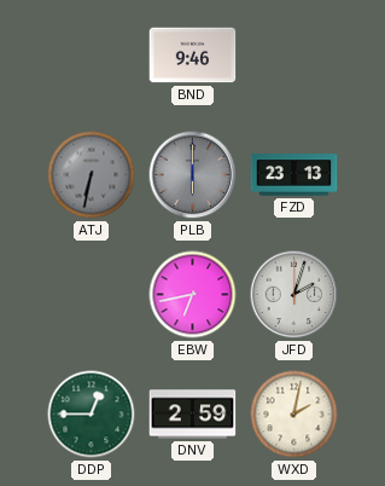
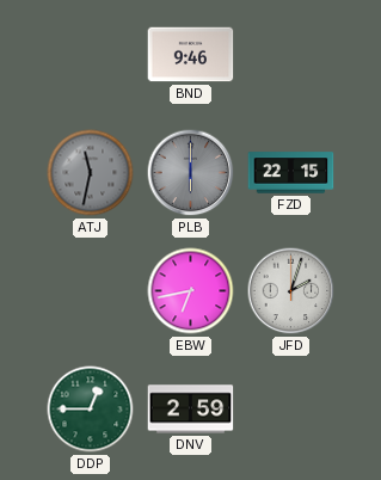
ATJ: 6:32 -> 11:32 (91, 173)
FZD: 23:13 -> 22:15 (291, 173)
WXD: 2:02 -> none (294, 415)
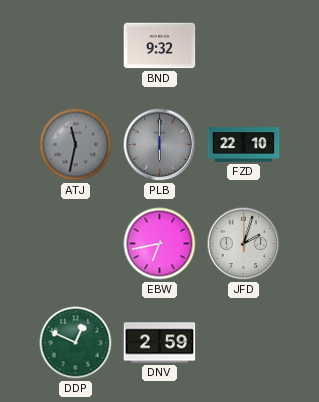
BND: 9:46 -> 9:32 (160, 46)
FZD: 22:15 -> 22:10 (244, 145)
DDP: 12:45 -> 12:49 (76, 343)
